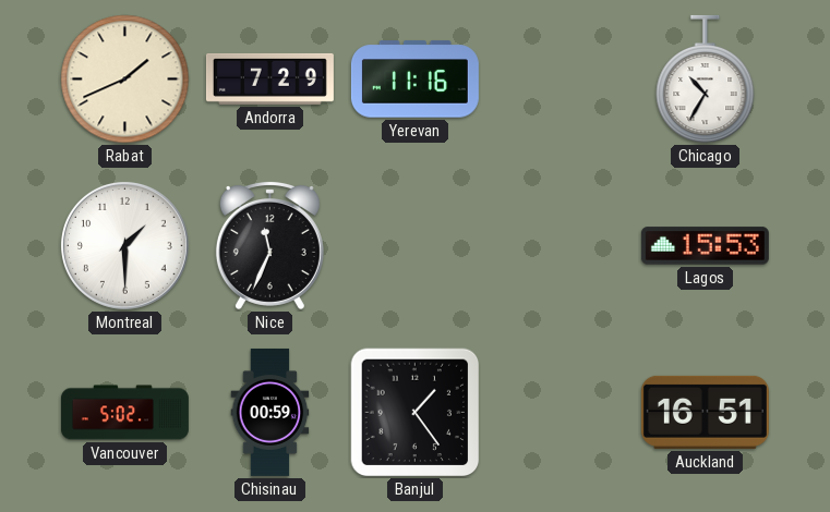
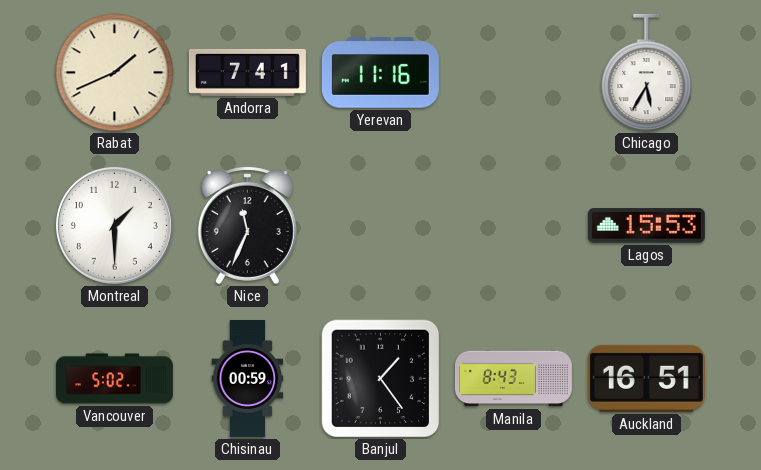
Andorra: 7:29 -> 7:41 (247, 72)
Chicago: 10:35 -> 5:35 (647, 73)
Manila: none -> 8:43 (513, 379)
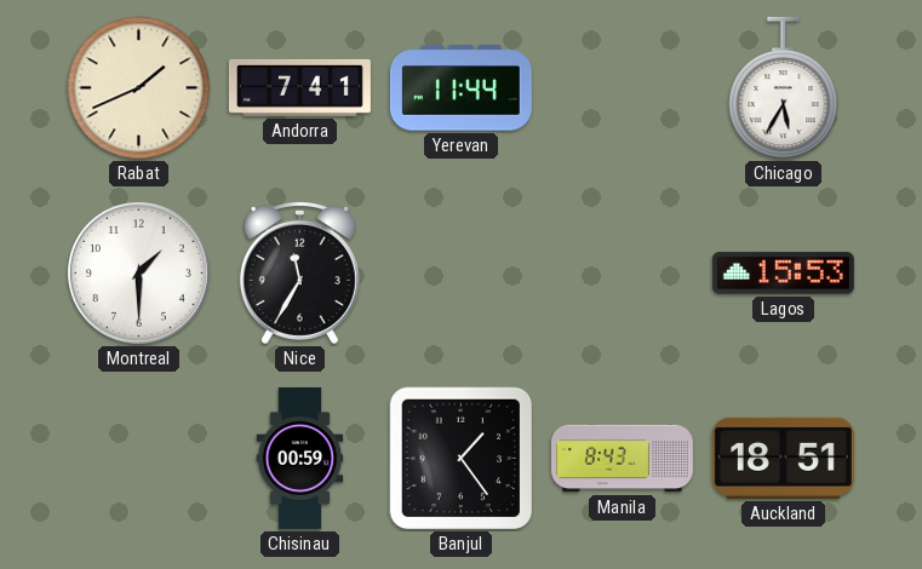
Yerevan: 11:16 -> 11:44 (460, 88)
Nice: 11:34 -> 11:35 (299, 272)
Vancouver: 5:02 -> none (114, 379)
Auckland: 16:51 -> 18:51 (783, 458)
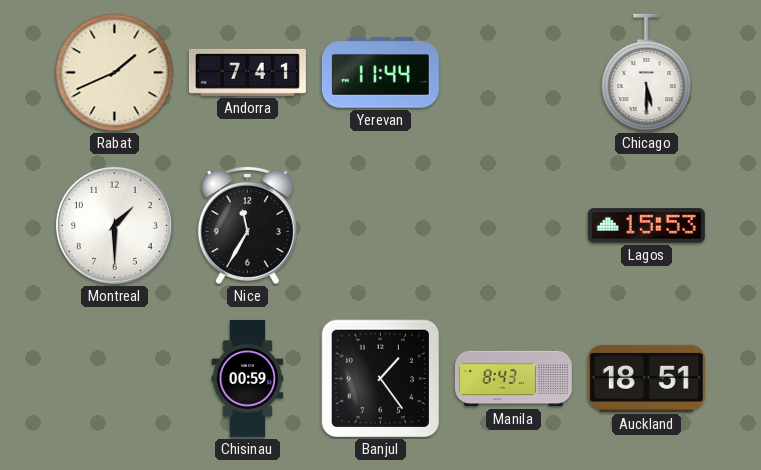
Chicago: 5:35 -> 5:30 (647, 73)
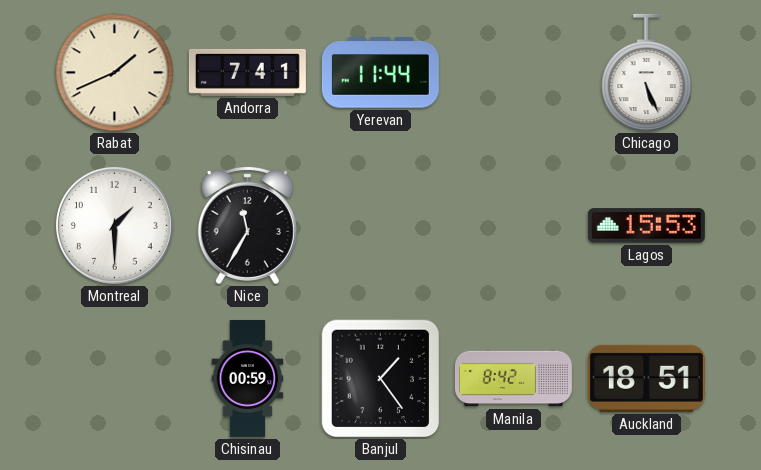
Chicago: 5:30 -> 5:26 (647, 73)
Manila: 8:43 -> 8:42 (513, 379)
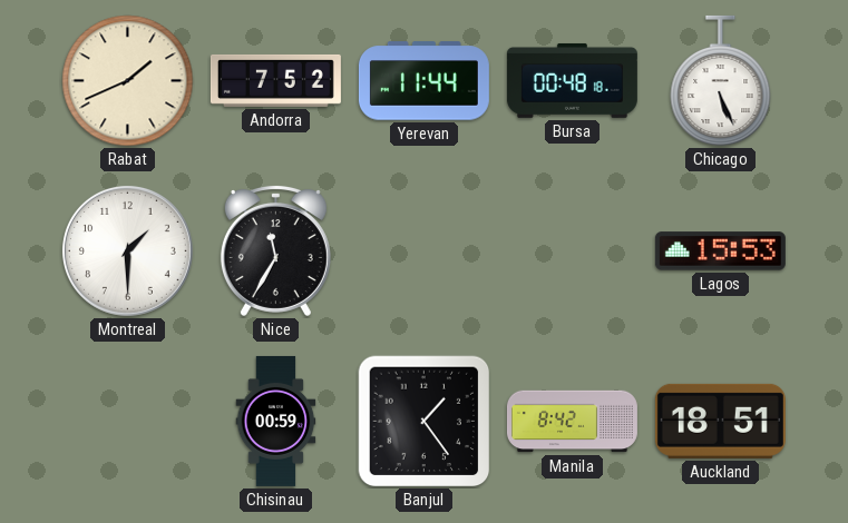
Andorra: 7:41 -> 7:52 (275, 80)
Bursa: none -> 00:48 (572, 80)
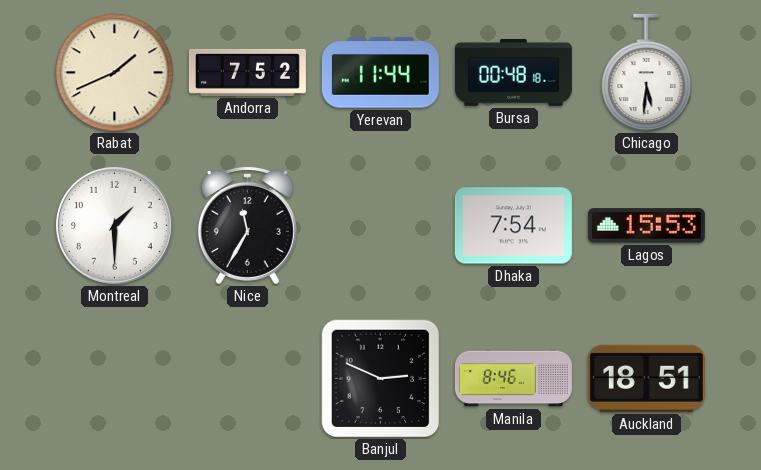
Chicago: 5:26 -> 5:31 (647, 73)
Dhaka: none -> 7:54 (513, 226)
Chisinau: 00:59 -> none (276, 421)
Banjul: 1:24 -> 2:49 (381, 379)
Manila: 8:42 -> 8:46 (513, 379)
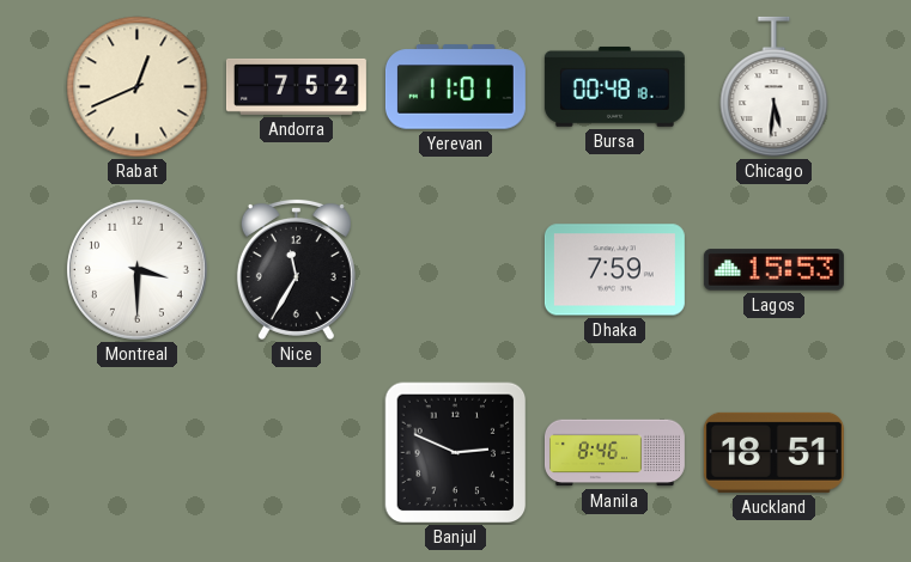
Rabat: 1:41 -> 12:41 (138, 87)
Yerevan: 11:44 -> 11:01 (455, 87)
Montreal: 1:30 -> 3:30 (136, 269)
Dhaka: 7:54 -> 7:59 (614, 270)
